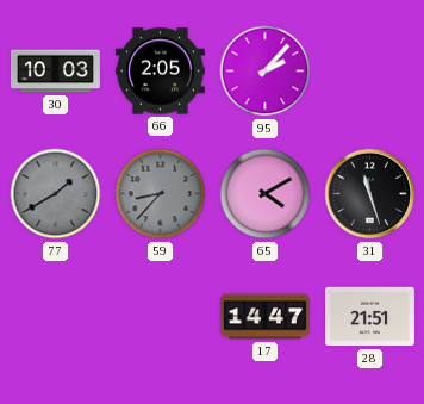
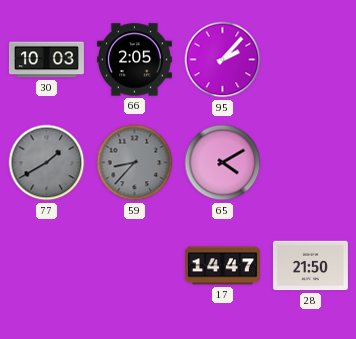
31: 11:27 -> none (370, 194)
28: 21:51 -> 21:50 (310, 266)
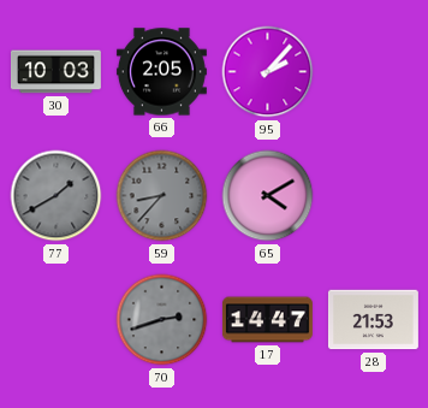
70: none -> 2:42 (162, 320)
28: 21:50 -> 21:53 (373, 320)
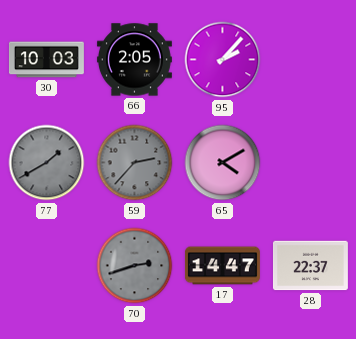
59: 8:37 -> 2:37 (135, 163)
28: 21:53 -> 22:37 (310, 266)
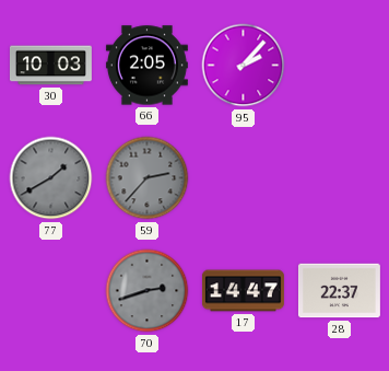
65: 4:10 -> none (223, 163)
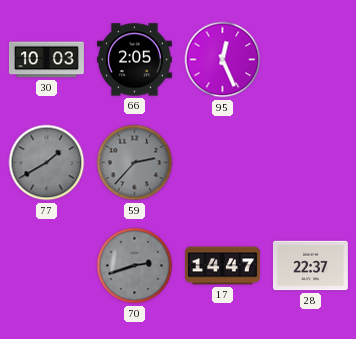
95: 2:07 -> 12:26 (223, 60)
